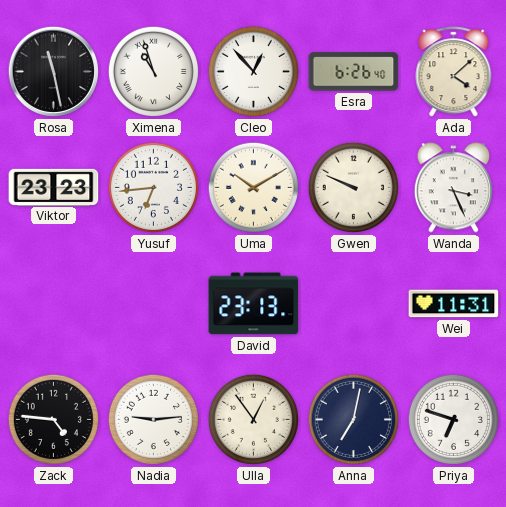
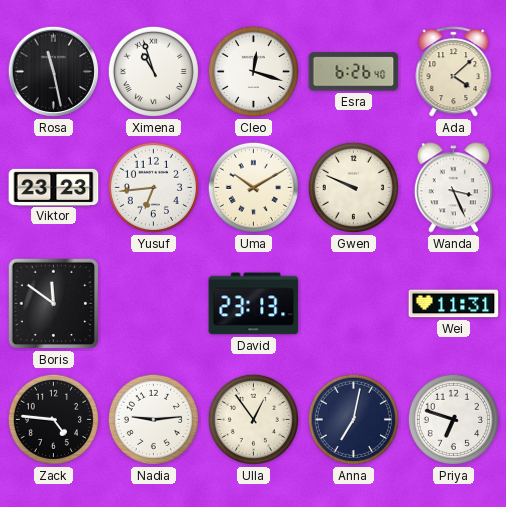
Cleo: 12:53 -> 12:18 (253, 71)
Boris: none -> 11:51 (54, 304)
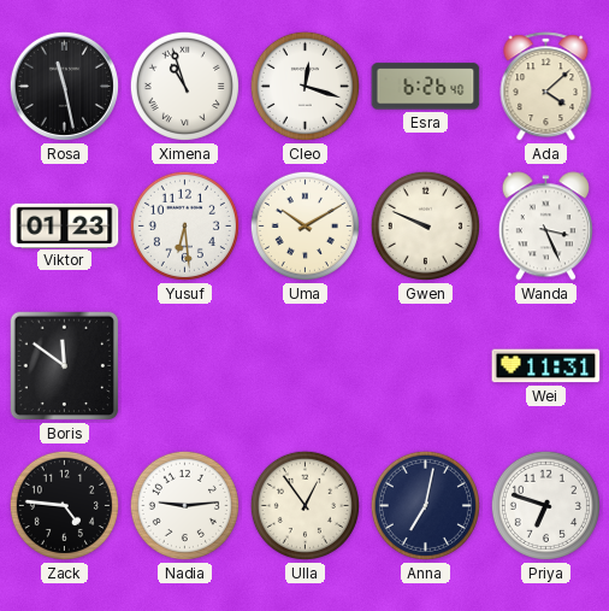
Viktor: 23:23 -> 01:23 (65, 225)
Yusuf: 6:44 -> 6:29 (184, 225)
David: 23:13 -> none (254, 304)
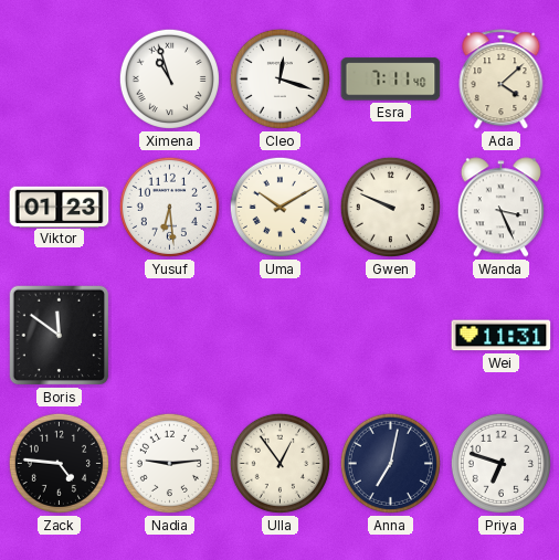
Rosa: 11:28 -> none (64, 86)
Esra: 6:26 -> 7:11 (391, 80)
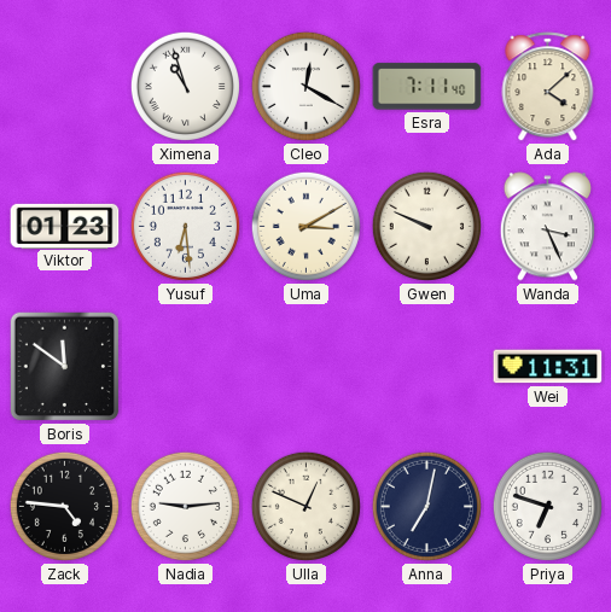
Cleo: 12:18 -> 12:20 (305, 86)
Uma: 10:10 -> 3:10 (305, 226)
Ulla: 12:54 -> 12:49 (305, 506)
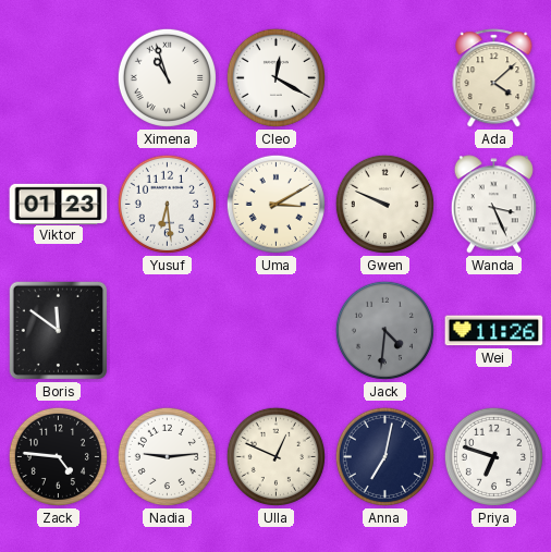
Esra: 7:11 -> none (427, 87)
Jack: none -> 4:31 (384, 330)
Wei: 11:31 -> 11:26 (494, 331)
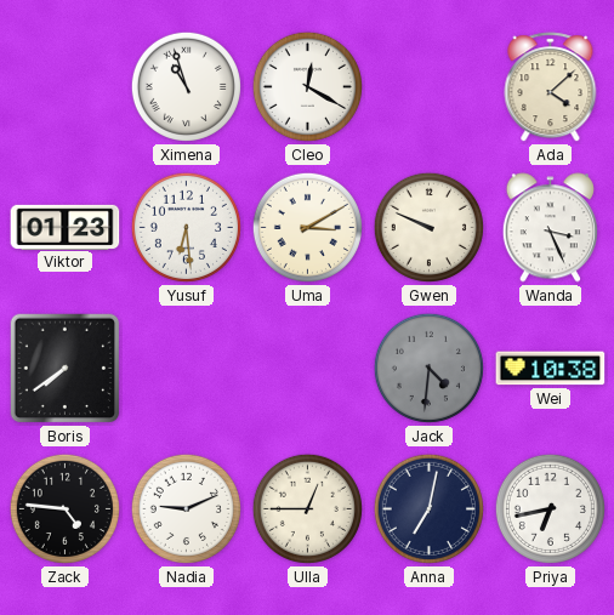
Boris: 11:51 -> 7:39 (66, 369)
Wei: 11:26 -> 10:38 (551, 369)
Nadia: 9:14 -> 9:11 (186, 508)
Ulla: 12:49 -> 12:45 (307, 508)
Priya: 6:48 -> 6:43 (550, 508)
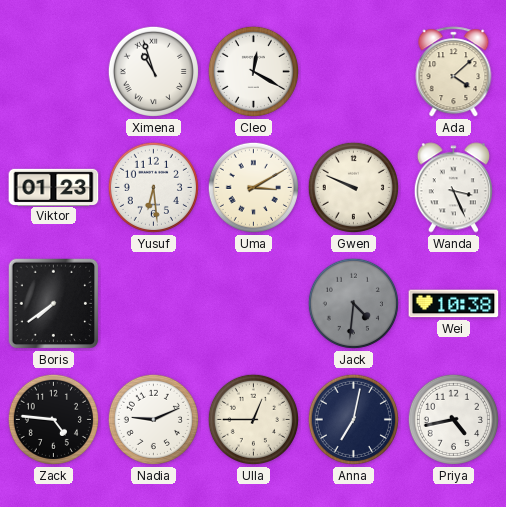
Priya: 6:43 -> 4:43 (453, 419)
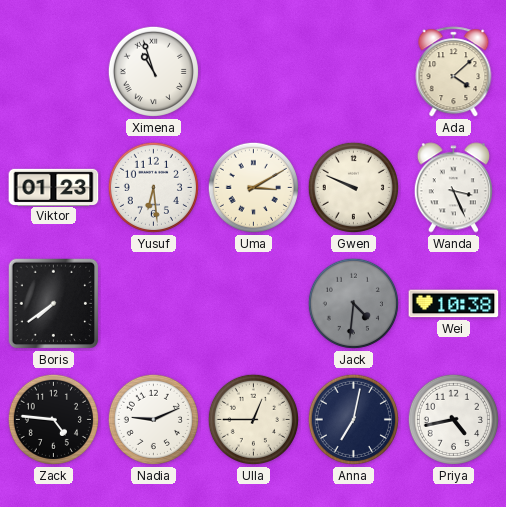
Cleo: 12:20 -> none (253, 71)
